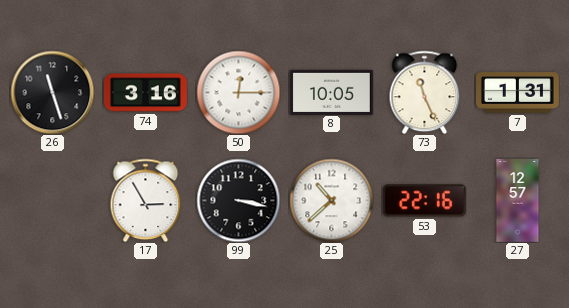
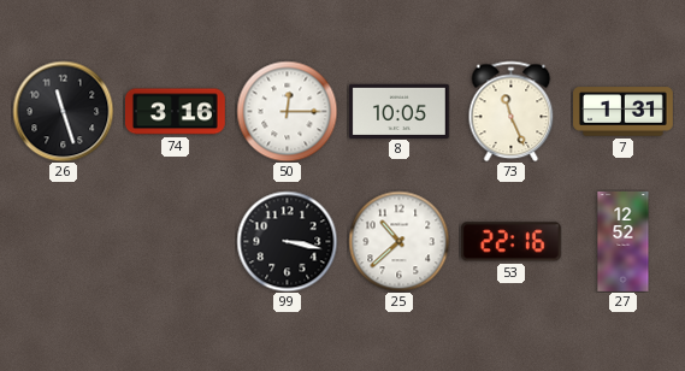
17: 2:55 -> none (146, 200)
27: 12:57 -> 12:52 (624, 242)
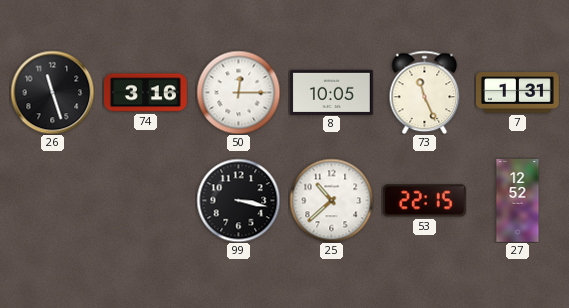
53: 22:16 -> 22:15 (424, 201)
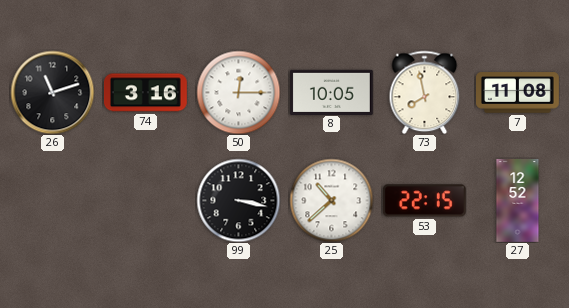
26: 11:27 -> 11:12 (52, 92)
73: 11:26 -> 7:58 (425, 92)
7: 1:31 -> 11:08 (518, 93)
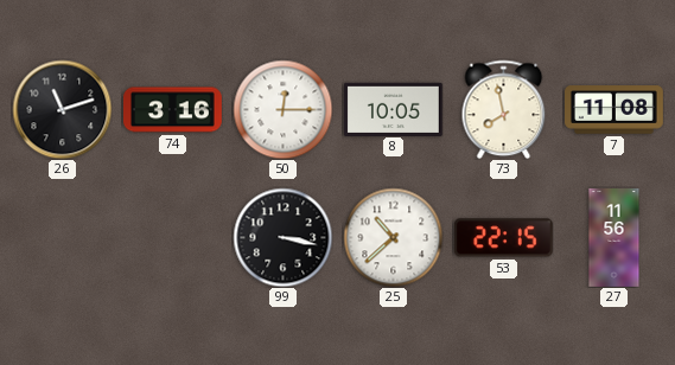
27: 12:52 -> 11:56 (614, 238)
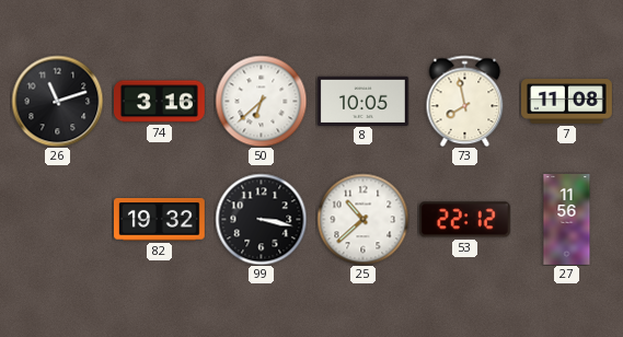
50: 12:15 -> 6:38 (261, 101)
82: none -> 19:32 (159, 220)
53: 22:15 -> 22:12 (464, 220)
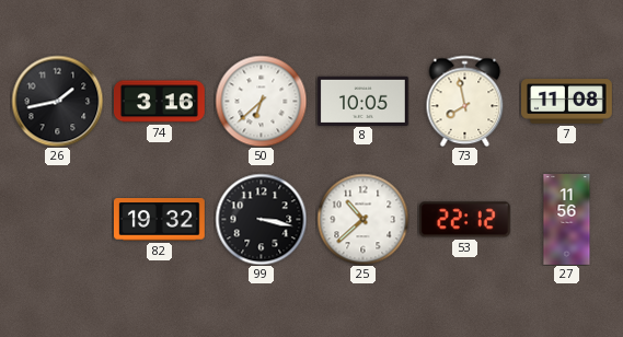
26: 11:12 -> 1:43 (57, 101)
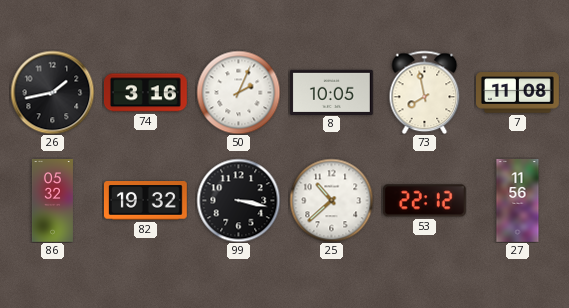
50: 6:38 -> 2:04 (238, 92)
86: none -> 05:32 (52, 201)
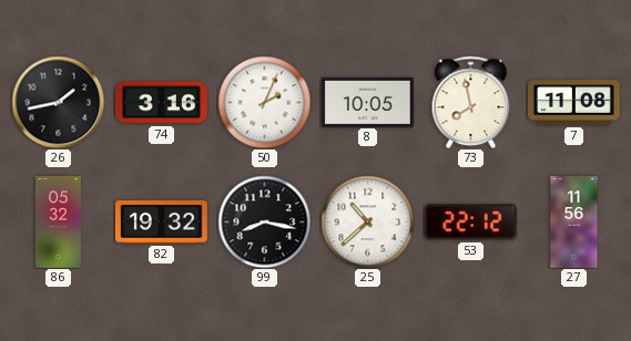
99: 3:17 -> 8:17 (264, 221)
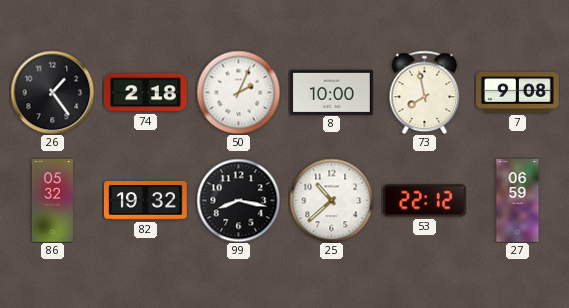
26: 1:43 -> 1:24 (52, 92)
74: 3:16 -> 2:18 (145, 93)
8: 10:05 -> 10:00 (331, 92)
7: 11:08 -> 9:08 (518, 93)
27: 11:56 -> 06:59 (518, 201)
